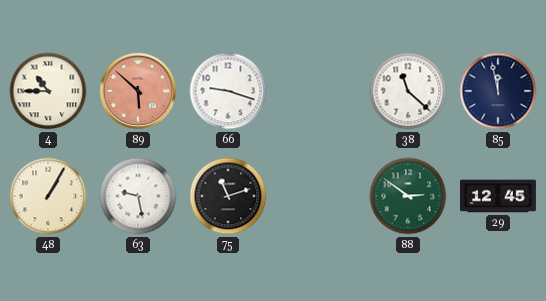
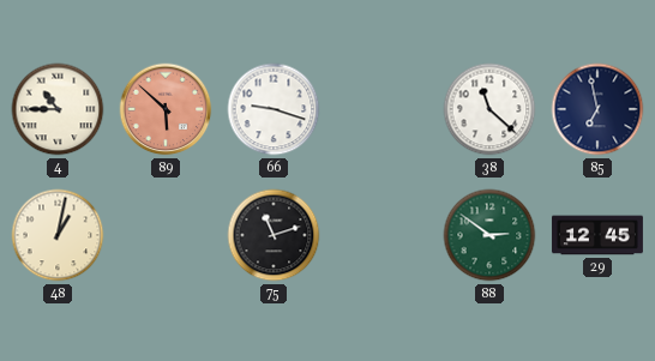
85: 11:58 -> 6:58 (597, 109)
48: 1:05 -> 1:02 (58, 235)
63: 9:28 -> none (138, 196)
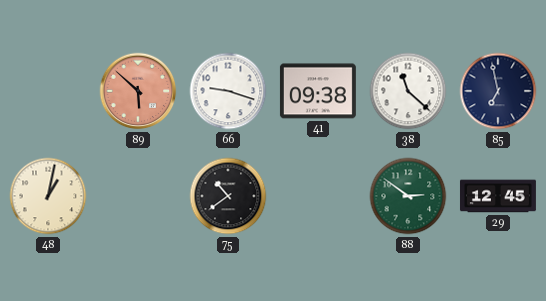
4: 10:45 -> none (58, 109)
41: none -> 09:38 (318, 91)
75: 11:12 -> 10:39 (228, 196)
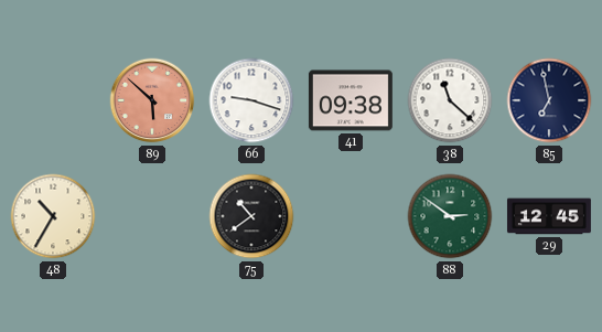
48: 1:02 -> 10:35 (53, 216)
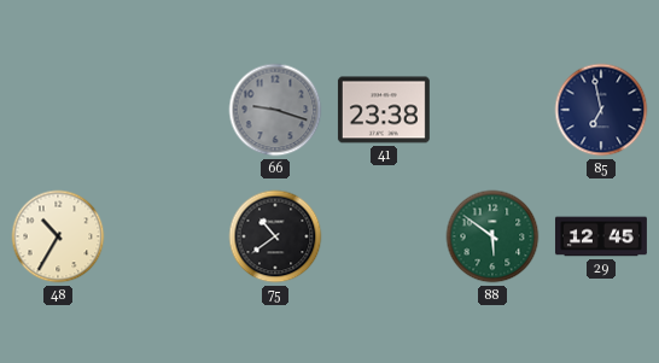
89: 5:52 -> none (152, 100)
66 dial: white -> grey (275, 110)
41: 09:38 -> 23:38 (384, 110)
38: 11:22 -> none (450, 100)
88: 2:51 -> 5:51 (492, 236)
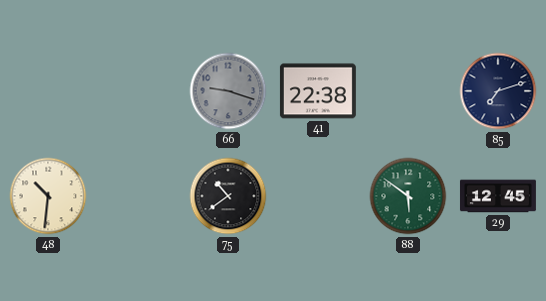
41: 23:38 -> 22:38 (318, 91)
85: 6:58 -> 7:12 (498, 91)
48: 10:35 -> 10:31 (48, 196)
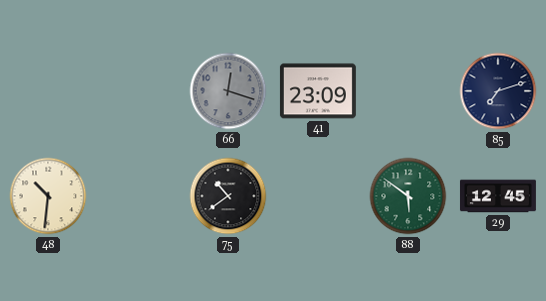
66: 9:18 -> 12:18 (228, 91)
41: 22:38 -> 23:09 (318, 91)
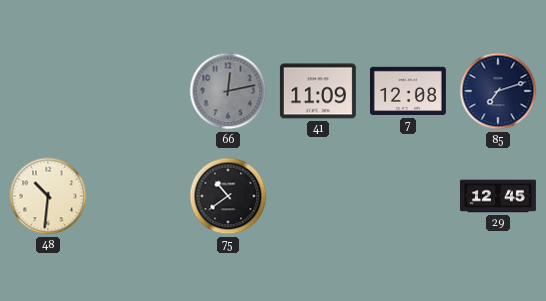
66: 12:18 -> 12:13 (228, 91)
41: 23:09 -> 11:09 (318, 91)
7: none -> 12:08 (408, 91)
88: 5:51 -> none (408, 196)
